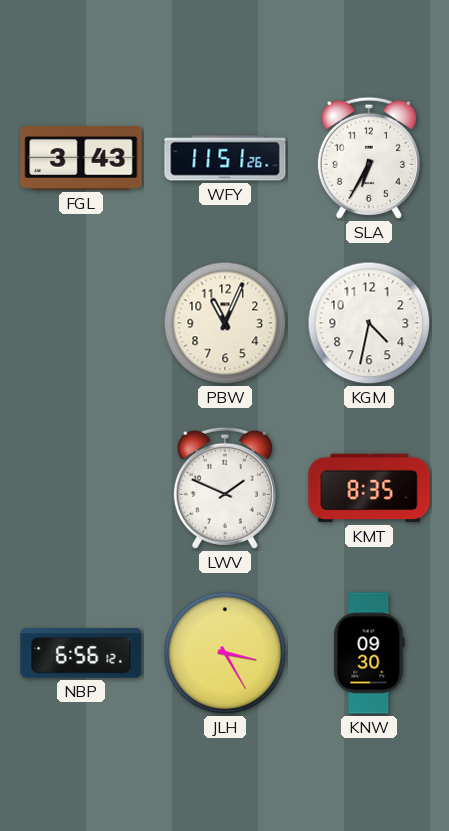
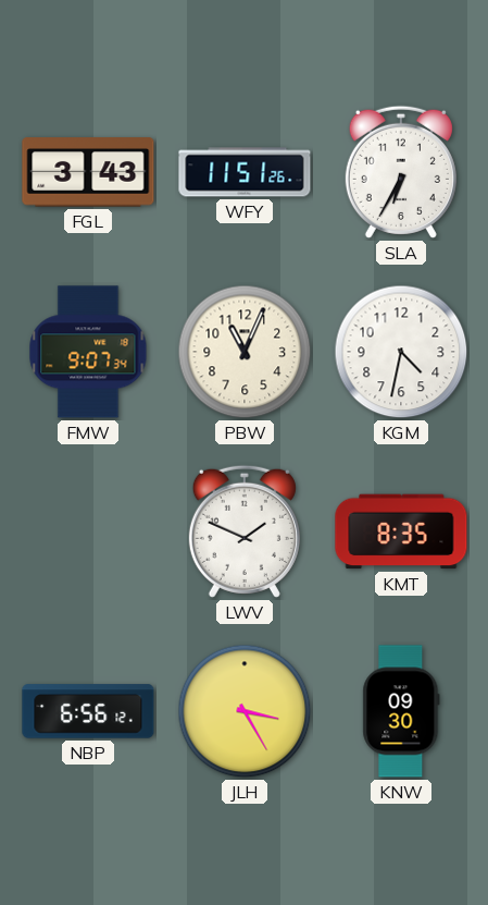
FMW: none -> 9:07 (88, 352)
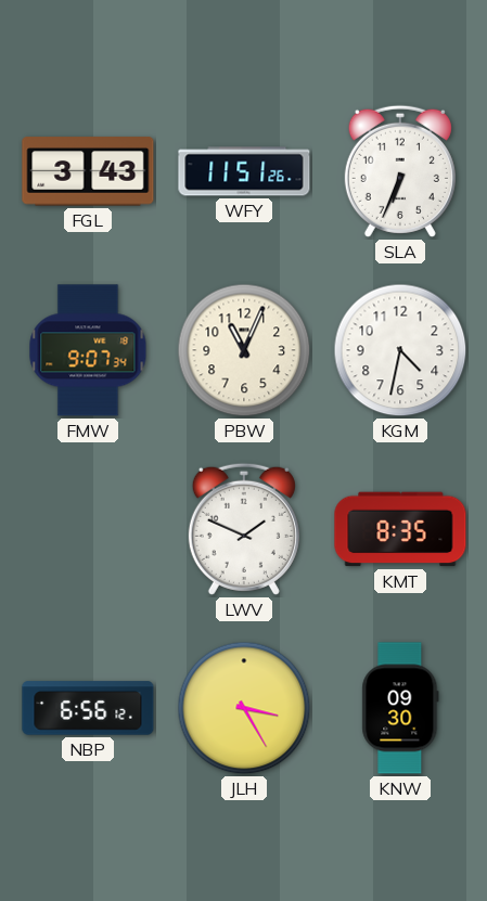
SLA: 6:35 -> 6:34 (400, 171)
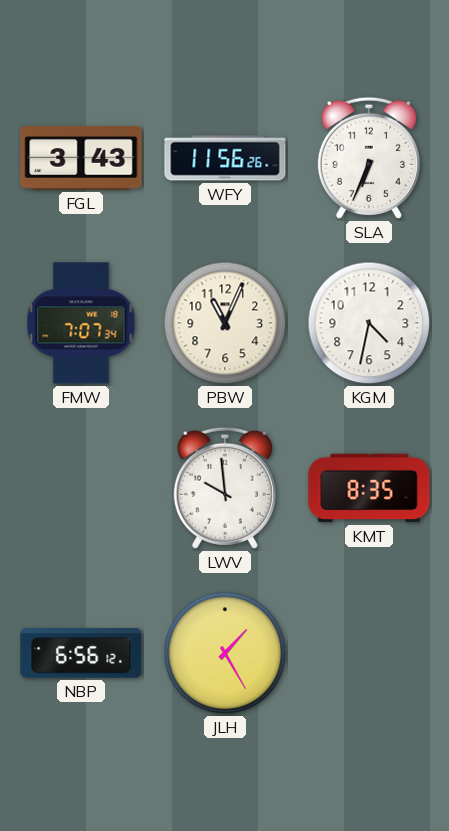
WFY: 11:51 -> 11:56 (225, 158)
FMW: 9:07 -> 7:07 (81, 323)
LWV: 1:49 -> 9:59 (225, 488)
JLH: 3:25 -> 1:25 (225, 653)
KNW: 09:30 -> none (400, 708)
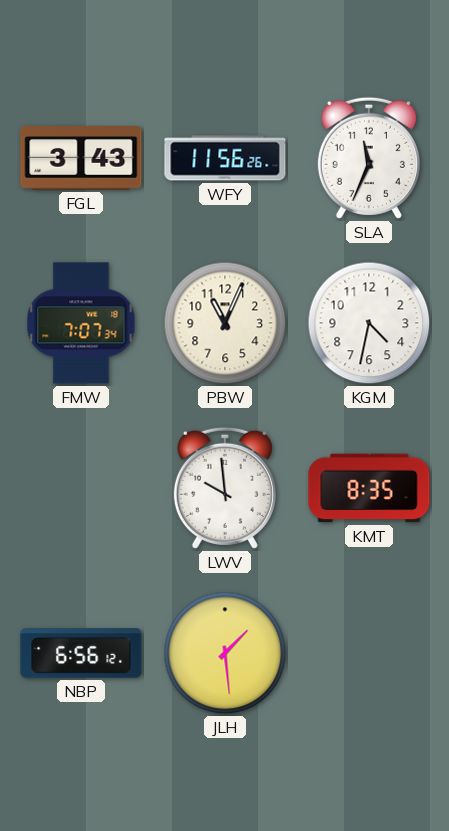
SLA: 6:34 -> 11:34 (369, 158)
JLH: 1:25 -> 1:29 (225, 653)
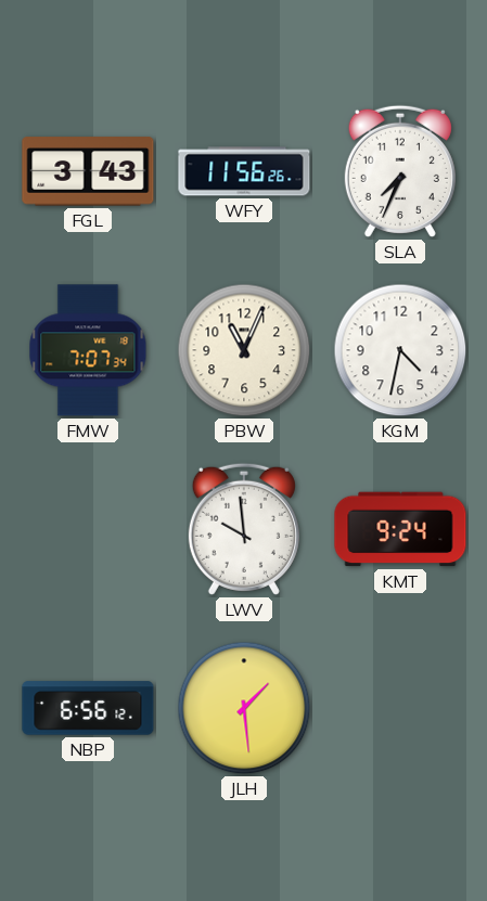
SLA: 11:34 -> 7:34 (400, 171)
KMT: 8:35 -> 9:24 (400, 529)
